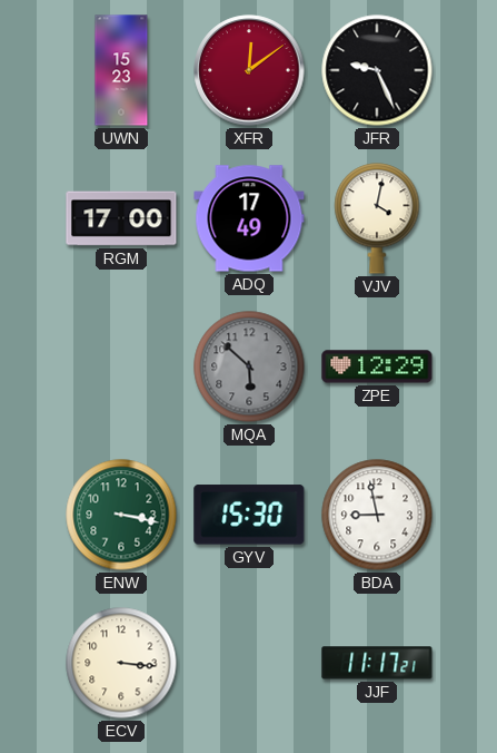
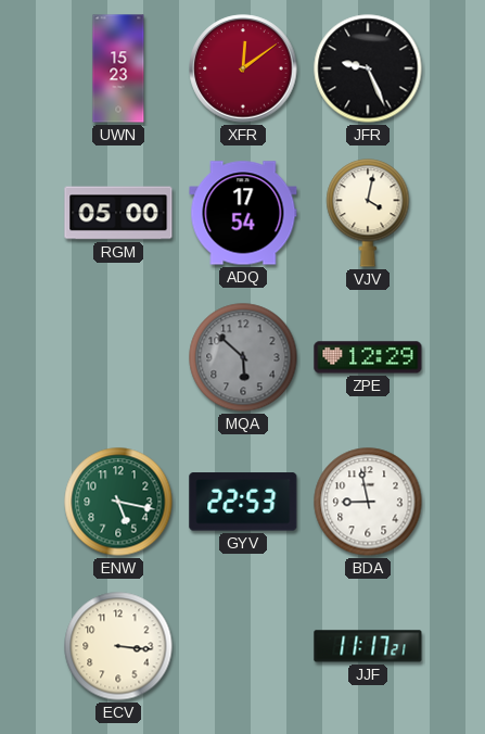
RGM: 17:00 -> 05:00 (118, 213)
ADQ: 17:49 -> 17:54 (243, 213)
ENW: 3:17 -> 5:17 (118, 502)
GYV: 15:30 -> 22:53 (243, 502)
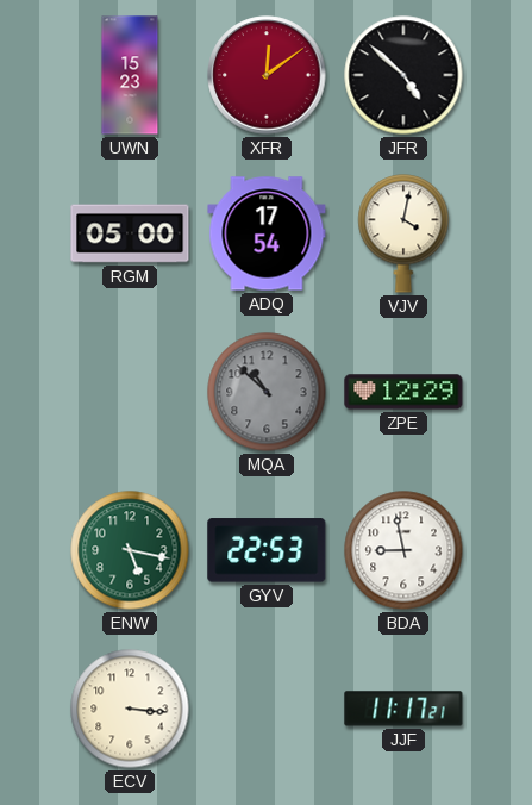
JFR: 9:26 -> 4:52 (403, 75)
MQA: 5:52 -> 10:52 (267, 392)
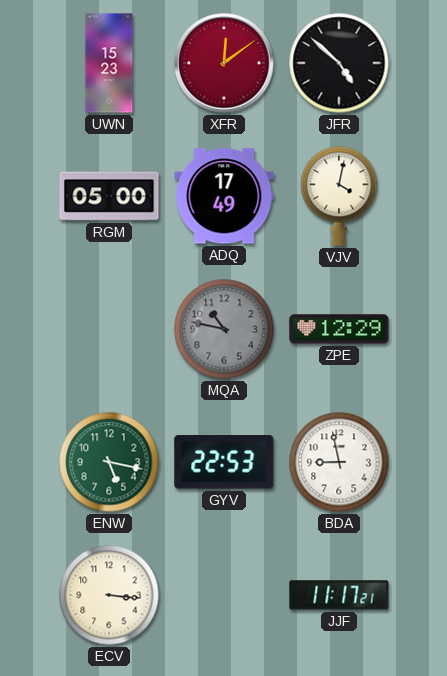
ADQ: 17:54 -> 17:49 (224, 196)
MQA: 10:52 -> 10:47 (224, 329)
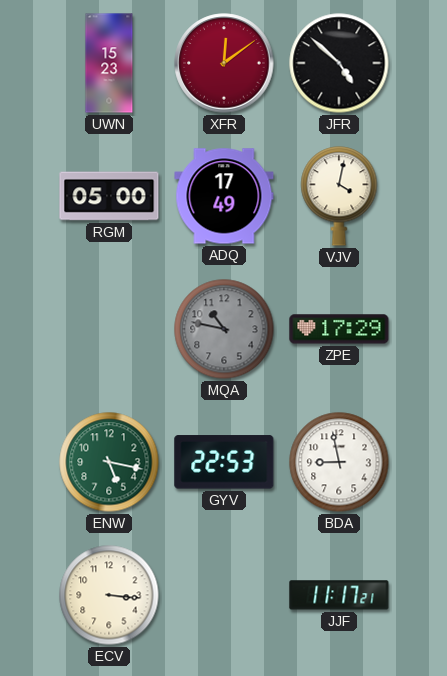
ZPE: 12:29 -> 17:29 (339, 329)
